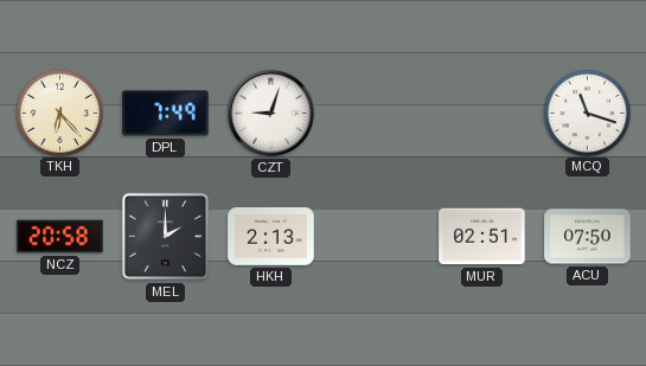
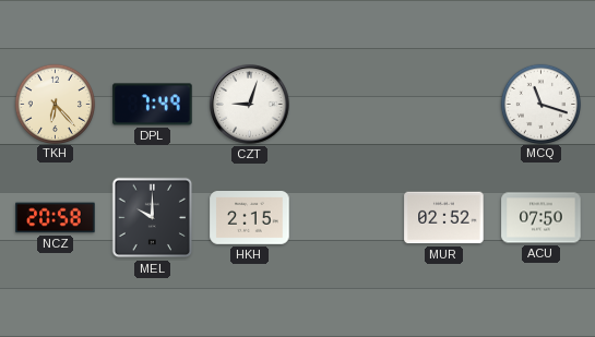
MEL: 2:00 -> 10:00 (153, 218)
HKH: 2:13 -> 2:15 (250, 218)
MUR: 02:51 -> 02:52 (444, 218)
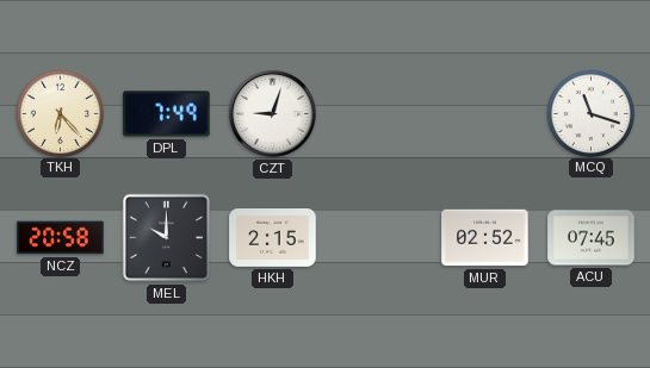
ACU: 07:50 -> 07:45 (592, 238)
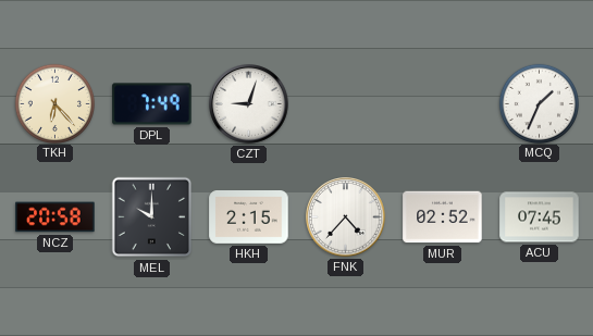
MCQ: 11:18 -> 1:34 (539, 103)
FNK: none -> 4:37 (346, 217)
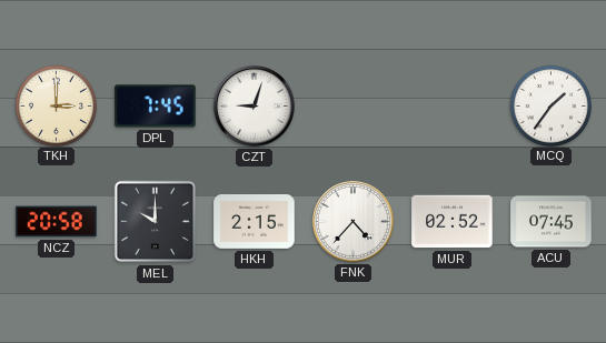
TKH: 6:23 -> 3:00 (56, 105)
DPL: 7:49 -> 7:45 (156, 107)
MCQ: 1:34 -> 1:36 (550, 105)
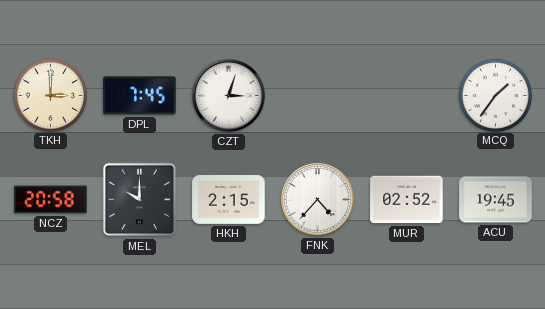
CZT: 9:03 -> 3:03 (229, 96)
ACU: 07:45 -> 19:45 (496, 200)
